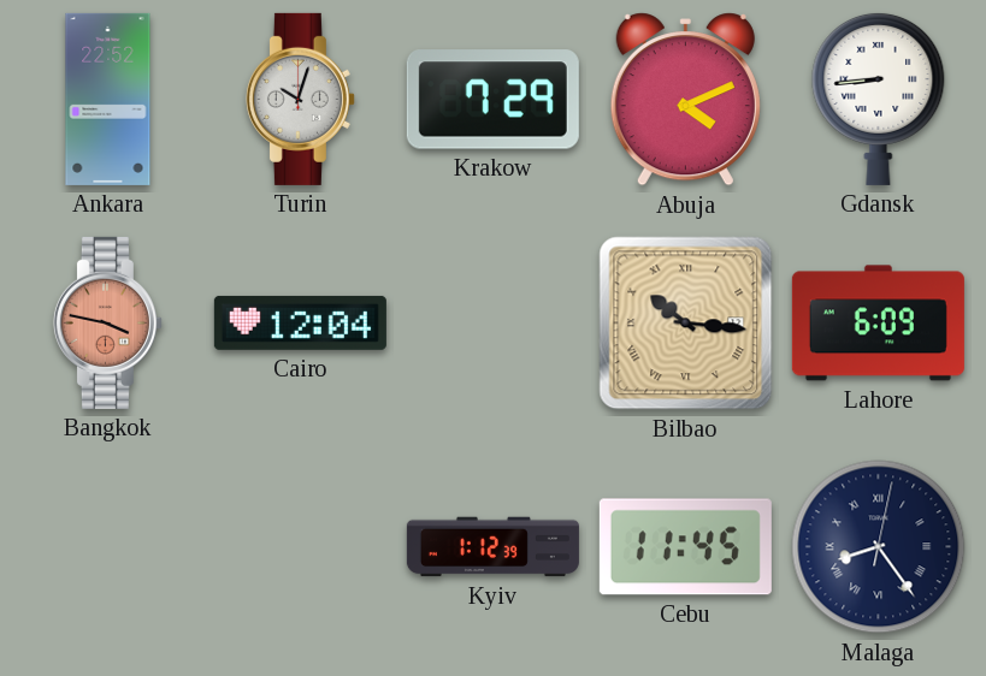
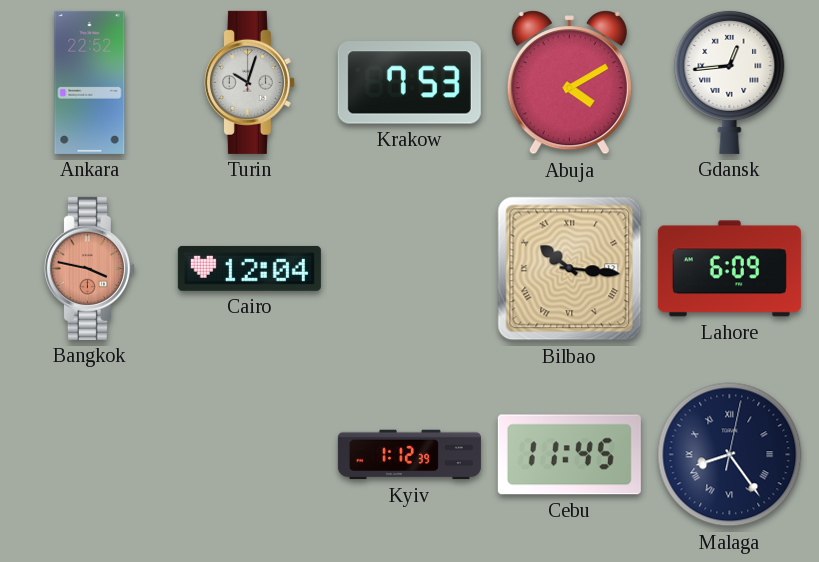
Krakow: 7:29 -> 7:53 (409, 83)
Abuja: 4:11 -> 4:10 (569, 83)
Gdansk: 8:44 -> 12:44 (730, 82)
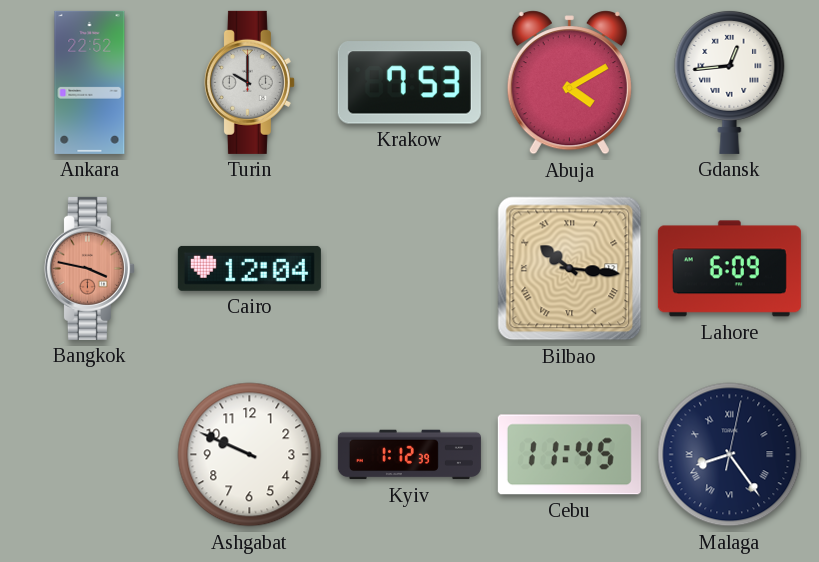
Turin: 10:03 -> 10:00 (249, 82)
Ashgabat: none -> 9:49 (250, 455)
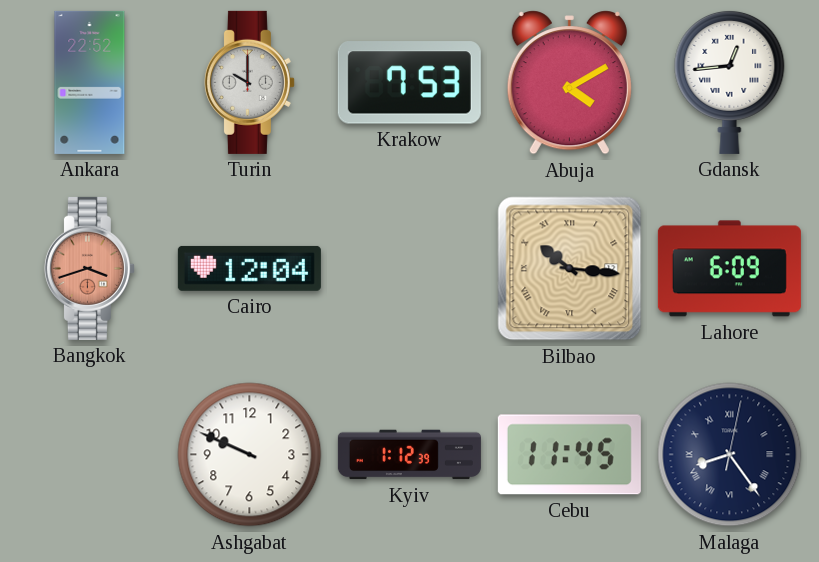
Bangkok: 3:47 -> 3:42 (89, 268)
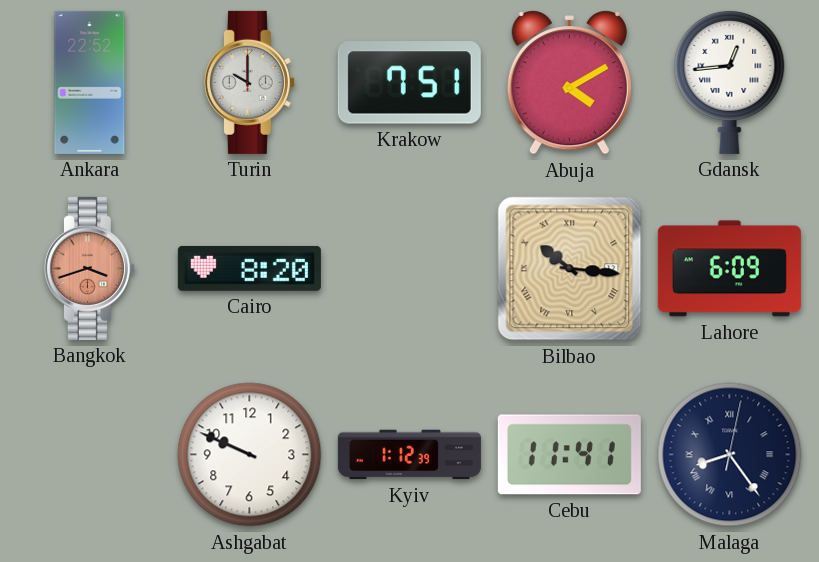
Krakow: 7:53 -> 7:51 (409, 83)
Cairo: 12:04 -> 8:20 (249, 268)
Cebu: 11:45 -> 11:41 (569, 455)
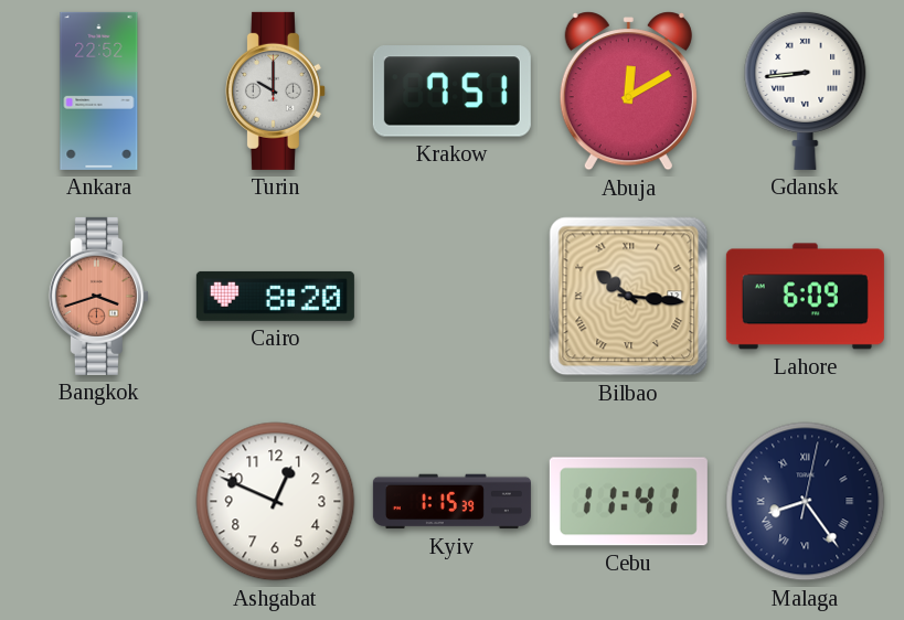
Abuja: 4:10 -> 12:10 (628, 92)
Gdansk: 12:44 -> 8:44 (806, 90)
Ashgabat: 9:49 -> 12:49 (276, 502)
Kyiv: 1:12 -> 1:15 (451, 502)
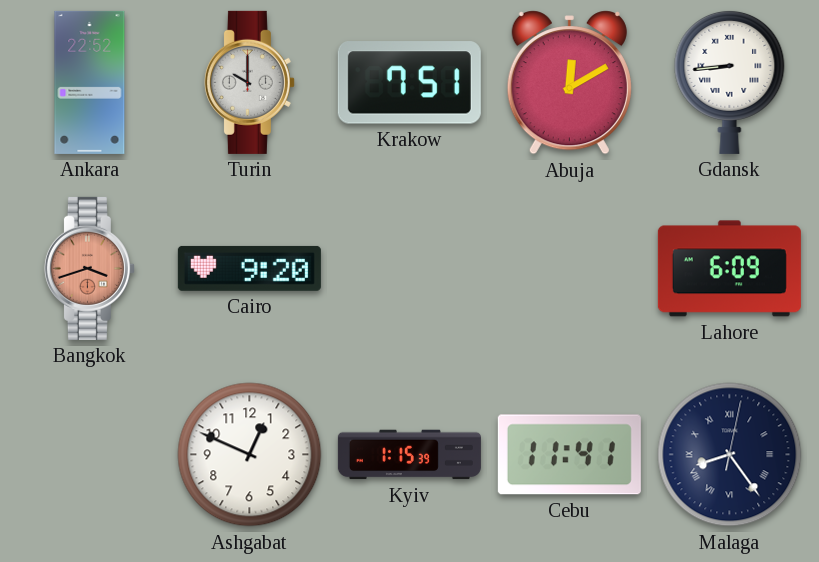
Cairo: 8:20 -> 9:20 (249, 268)
Bilbao: 10:16 -> none (629, 297)
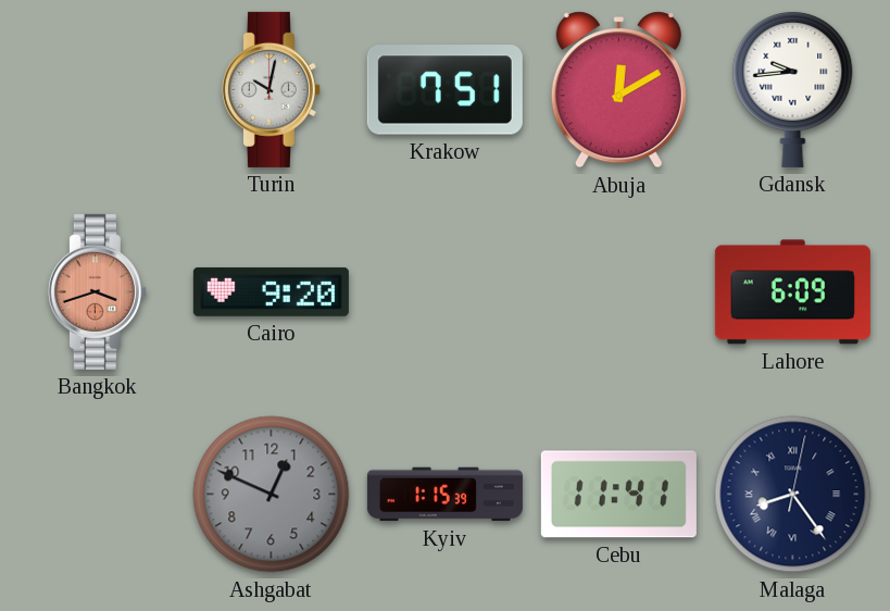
Ankara: 22:52 -> none (90, 82)
Turin: 10:00 -> 10:02 (271, 89)
Gdansk: 8:44 -> 9:44 (793, 89)
Ashgabat dial: white -> grey (272, 495)
